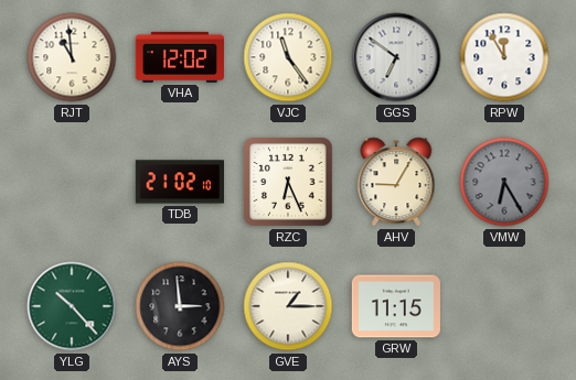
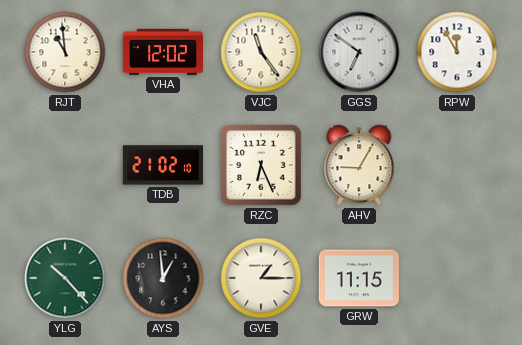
VMW: 6:25 -> none (504, 182)
AYS: 2:59 -> 12:59 (163, 278)
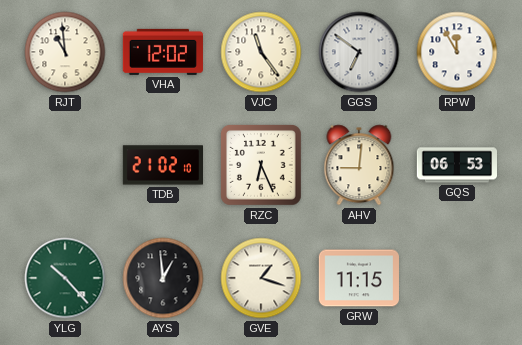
AHV: 9:05 -> 9:01 (359, 165)
GQS: none -> 06:53 (456, 165)
GVE: 1:15 -> 1:18 (261, 278)
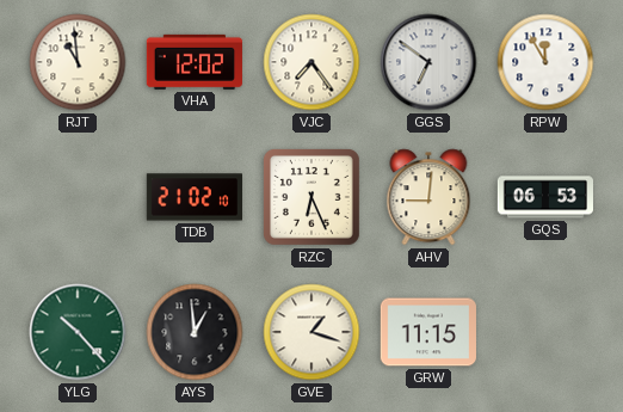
VJC: 11:24 -> 7:24 (311, 62)
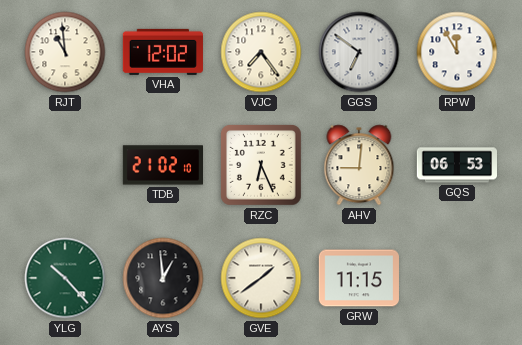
GVE: 1:18 -> 1:39 (261, 278)
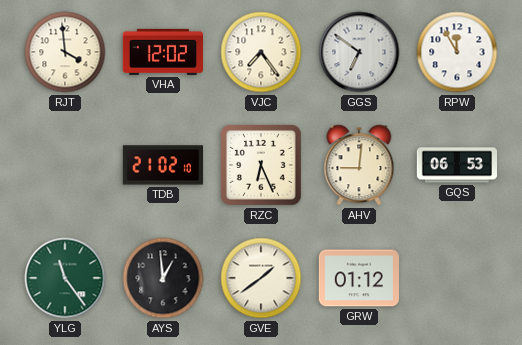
RJT: 10:59 -> 3:59 (65, 52)
YLG: 10:23 -> 11:24 (65, 278)
GRW: 11:15 -> 01:12 (359, 278)
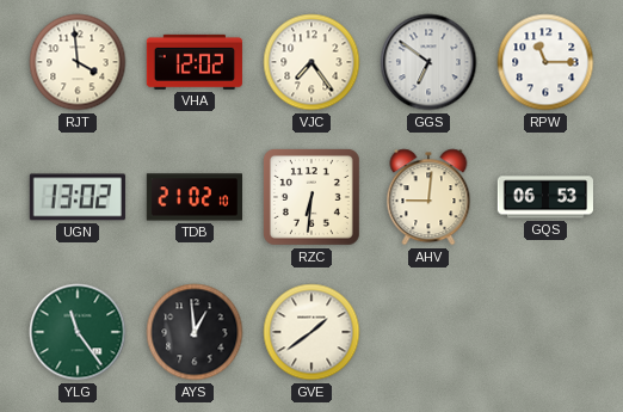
RPW: 11:55 -> 11:15 (545, 62)
UGN: none -> 13:02 (78, 197)
RZC: 6:26 -> 6:31 (313, 198)
GRW: 01:12 -> none (359, 278)
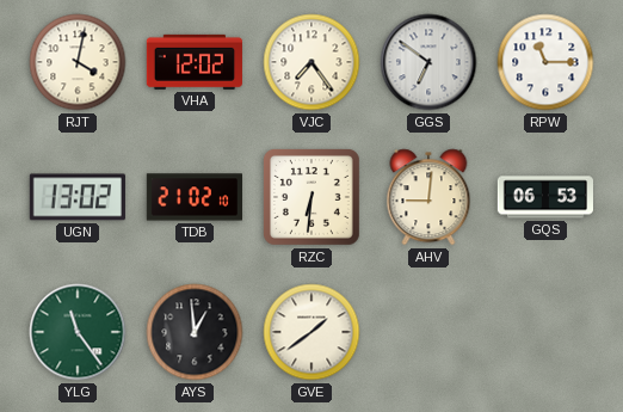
RJT: 3:59 -> 4:02 (78, 62)
